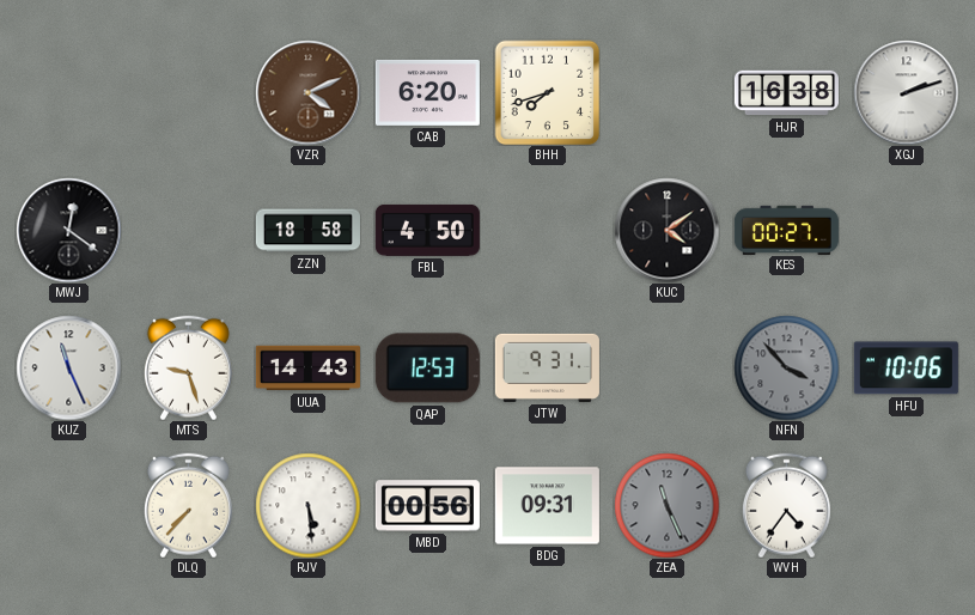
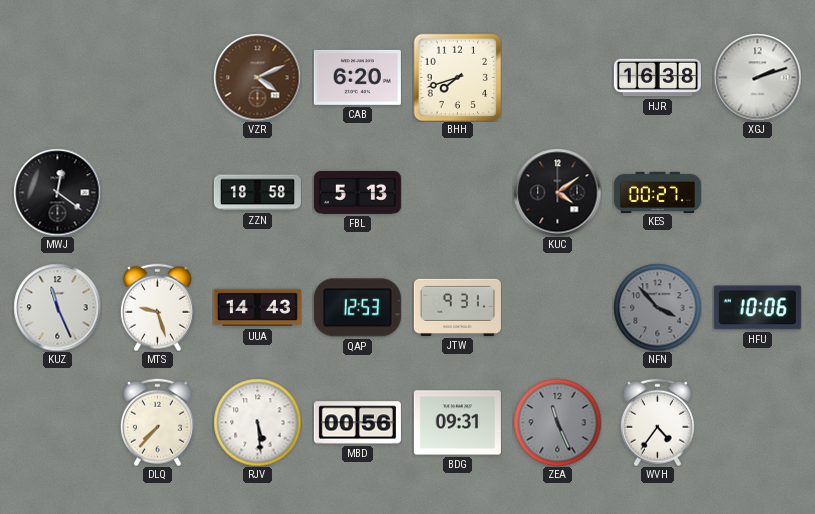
FBL: 4:50 -> 5:13 (357, 192)
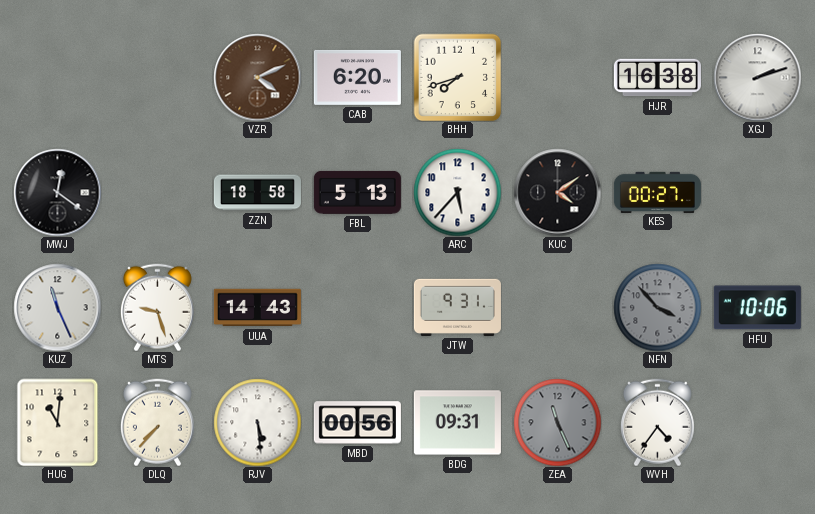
ARC: none -> 5:37 (457, 192)
QAP: 12:53 -> none (357, 308)
HUG: none -> 11:01 (58, 422)
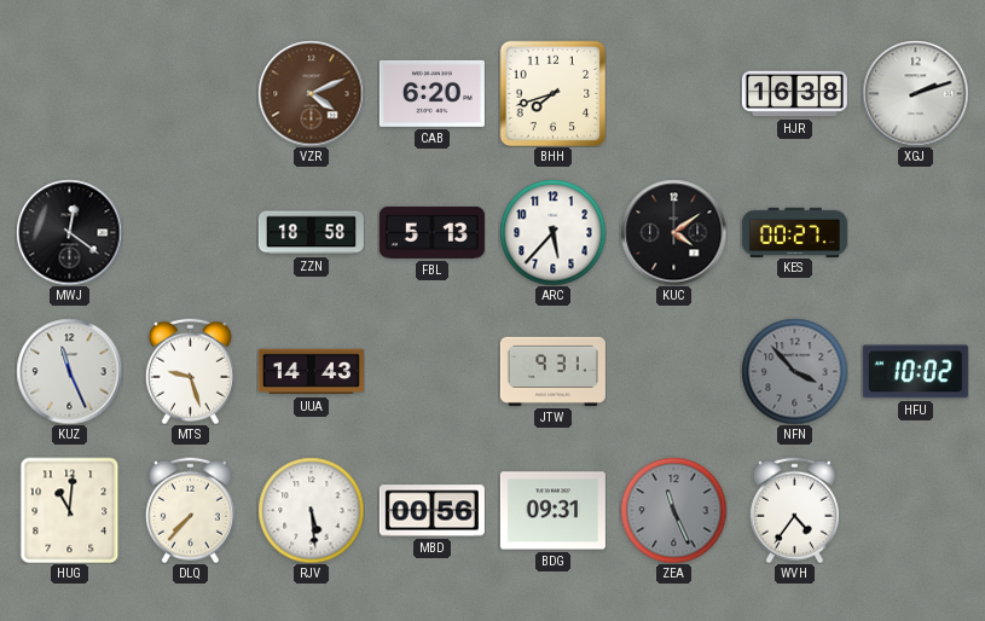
HFU: 10:06 -> 10:02 (915, 372)
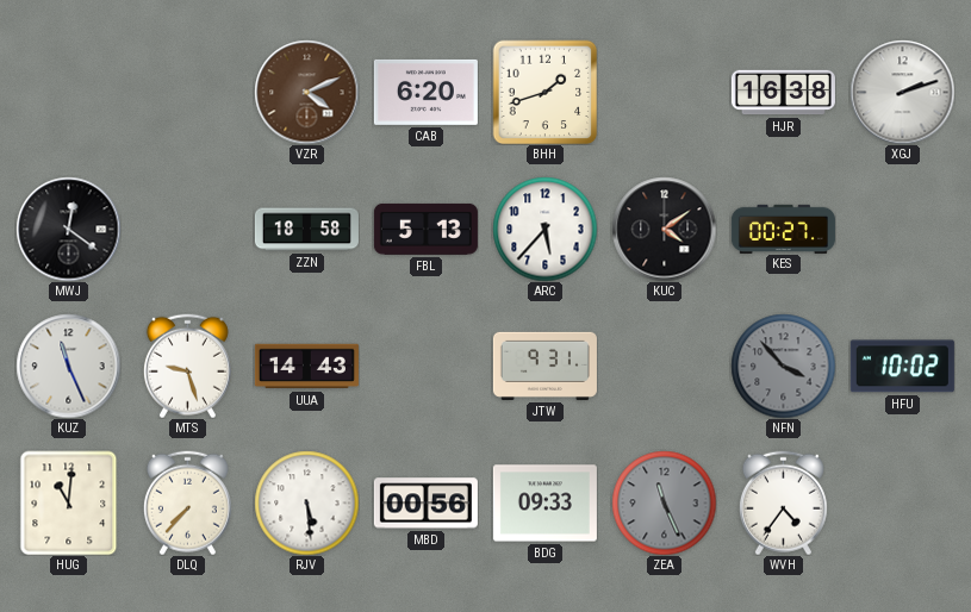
BHH: 7:42 -> 1:42 (544, 92)
BDG: 09:31 -> 09:33 (544, 504)
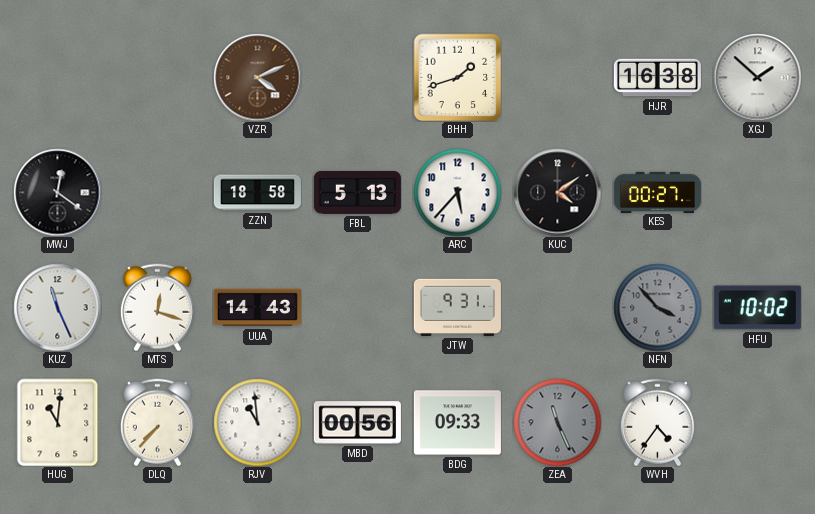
CAB: 6:20 -> none (425, 92)
XGJ: 2:12 -> 1:52 (757, 77)
MTS: 9:27 -> 12:18 (157, 307)
RJV: 5:29 -> 10:59 (257, 422)
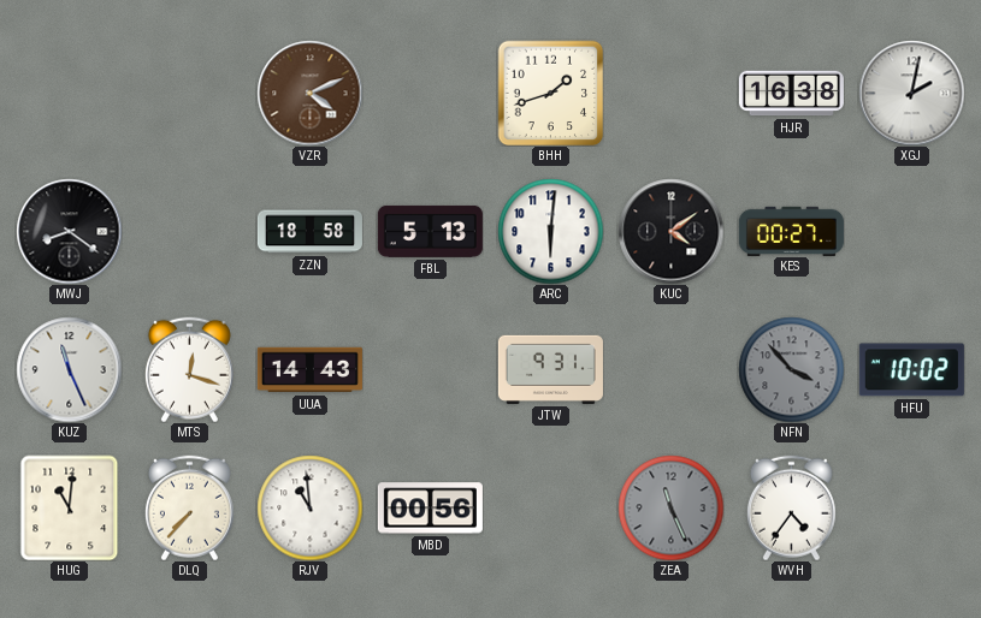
XGJ: 1:52 -> 2:02 (911, 93)
MWJ: 12:21 -> 8:21 (69, 231)
ARC: 5:37 -> 6:01 (550, 231)
BDG: 09:33 -> none (457, 423)
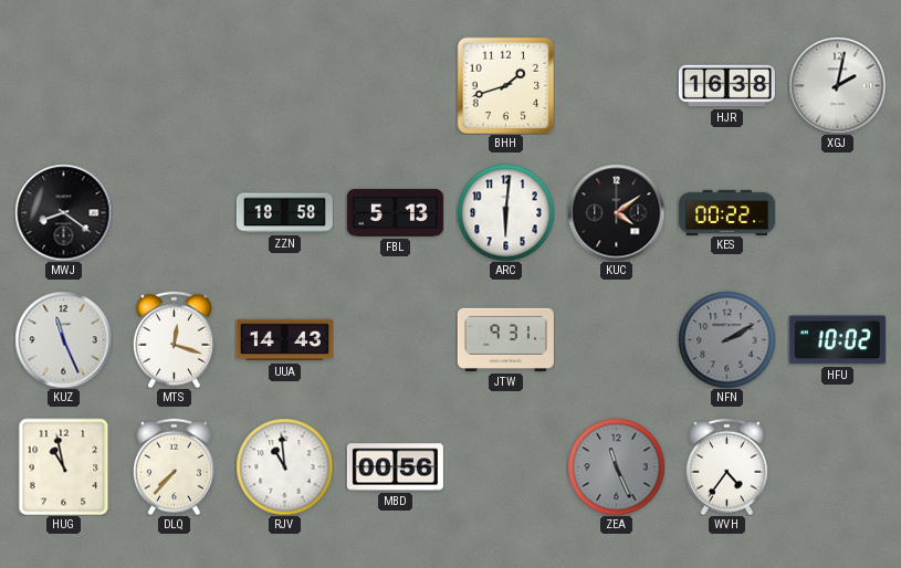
VZR: 4:11 -> none (309, 93)
KES: 00:27 -> 00:22 (726, 212)
NFN: 3:53 -> 2:10 (726, 339)
HUG: 11:01 -> 10:58 (64, 466)
